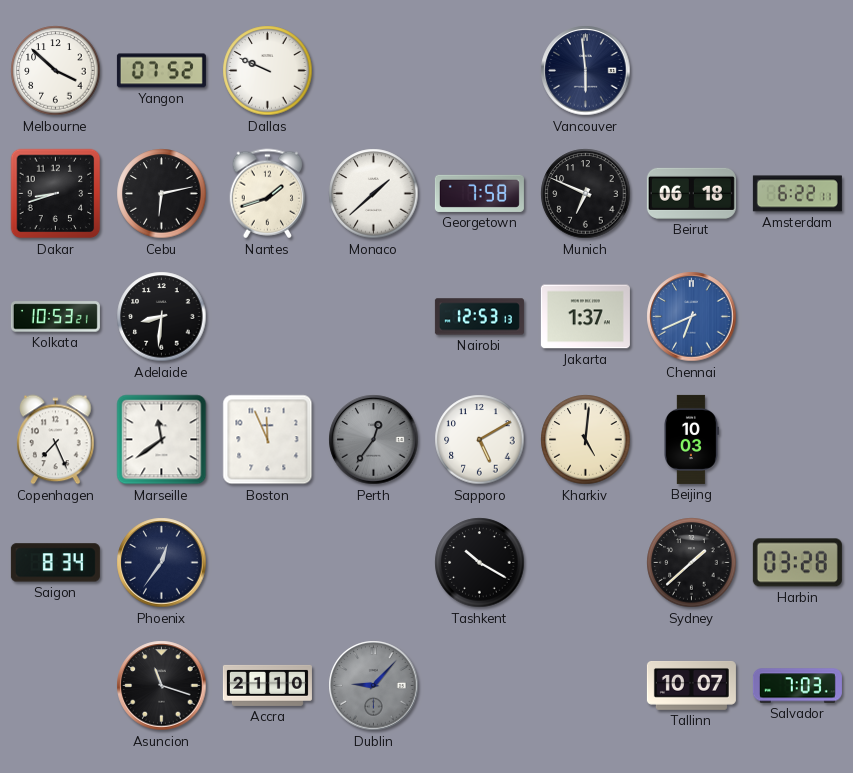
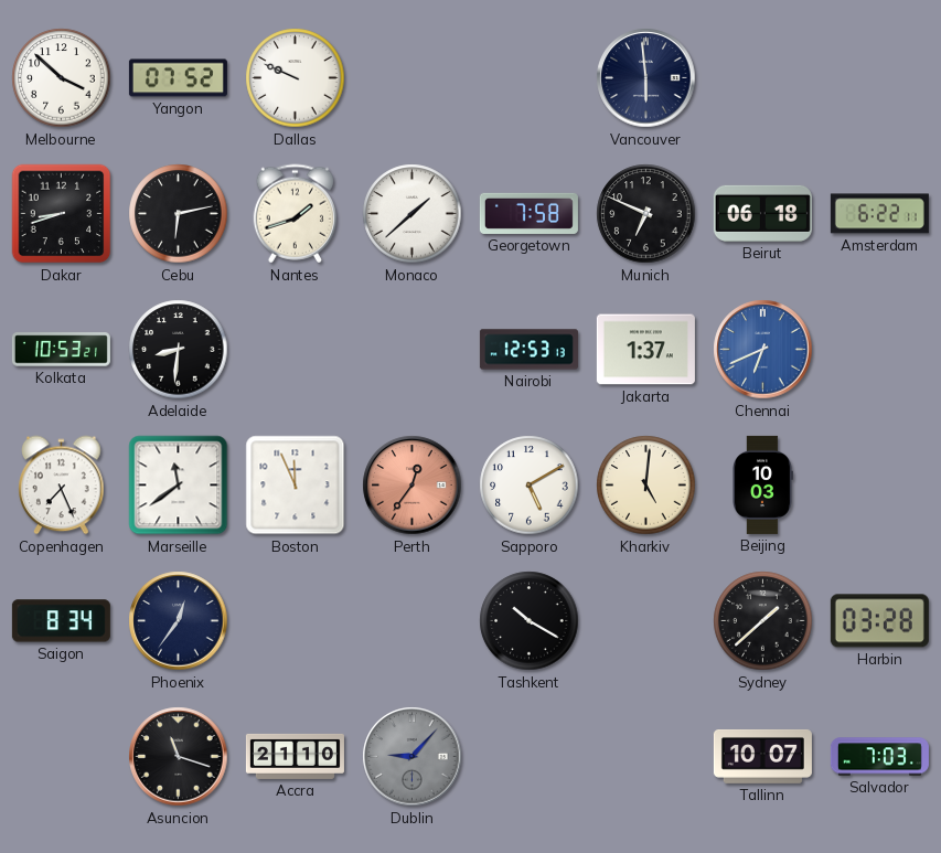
Perth dial: grey -> salmon (413, 486)
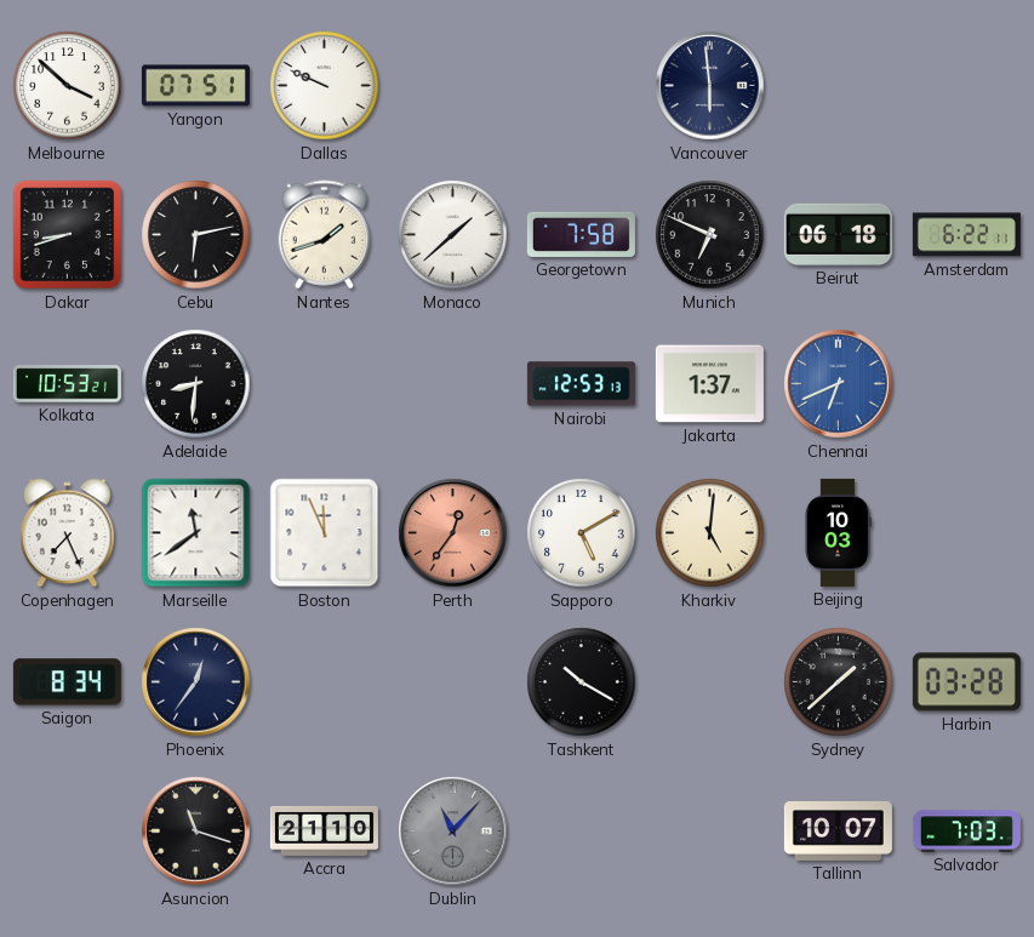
Yangon: 07:52 -> 07:51 (195, 86)
Dublin: 9:07 -> 11:07 (453, 832)
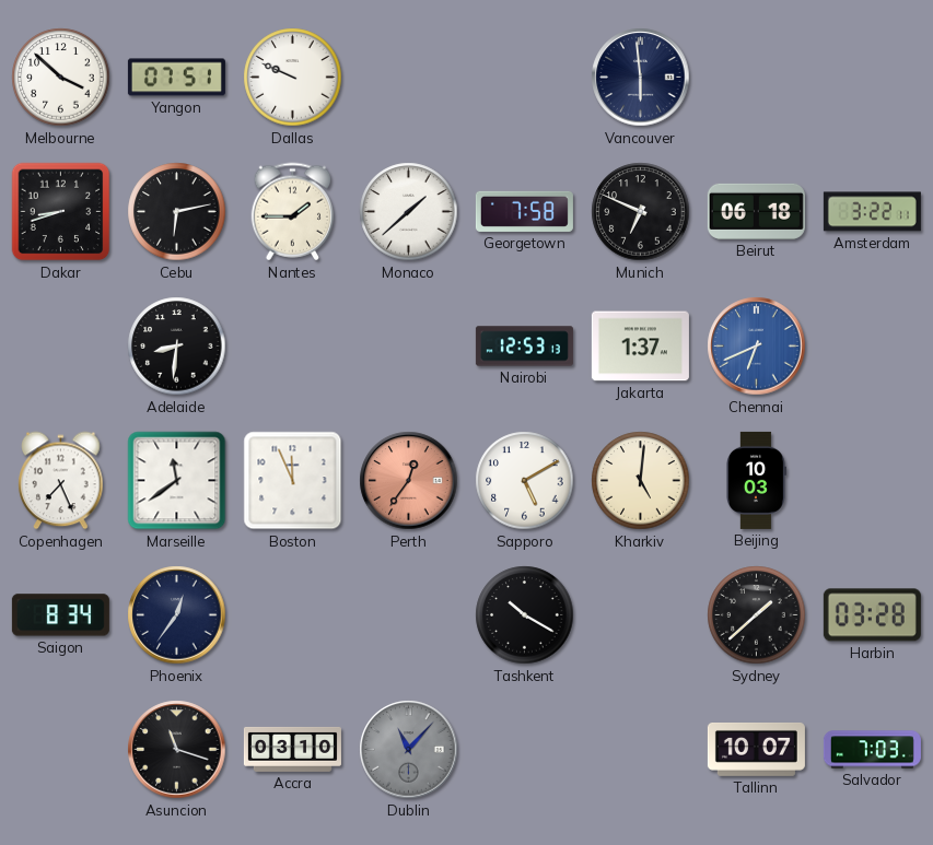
Nantes: 1:42 -> 1:45 (293, 212)
Amsterdam: 6:22 -> 3:22 (872, 212)
Kolkata: 10:53 -> none (67, 384)
Accra: 21:10 -> 03:10 (292, 749)
